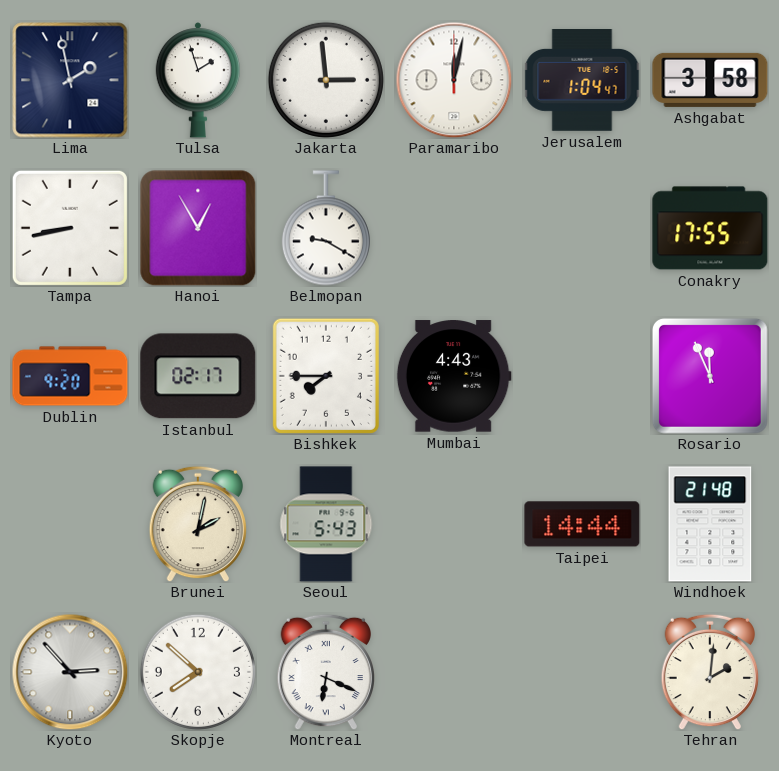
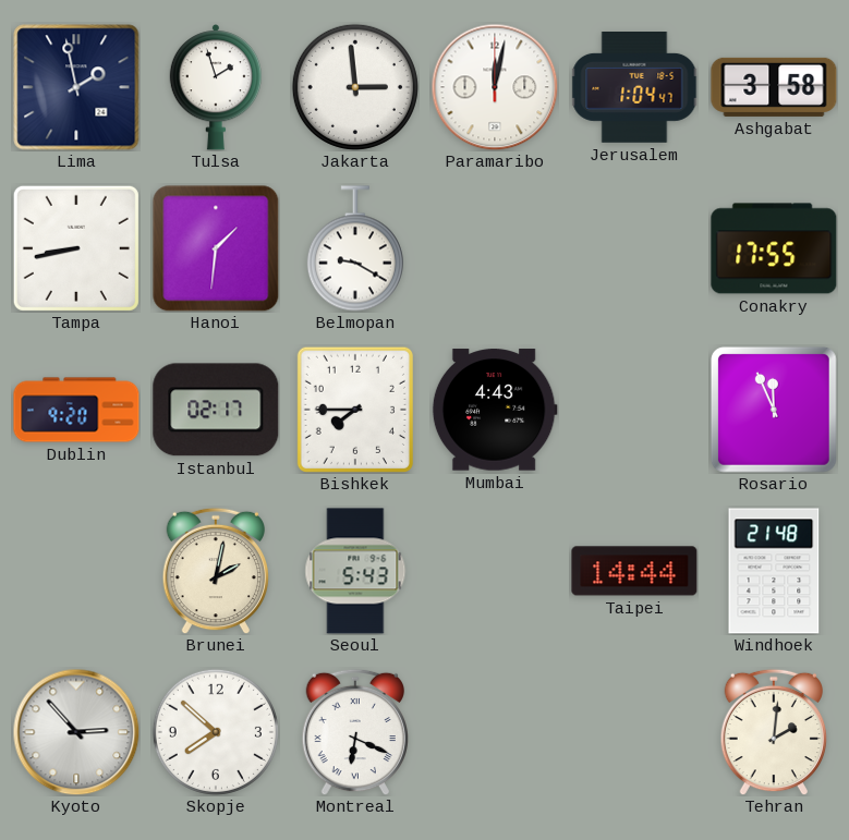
Hanoi: 12:55 -> 1:31 (216, 248)
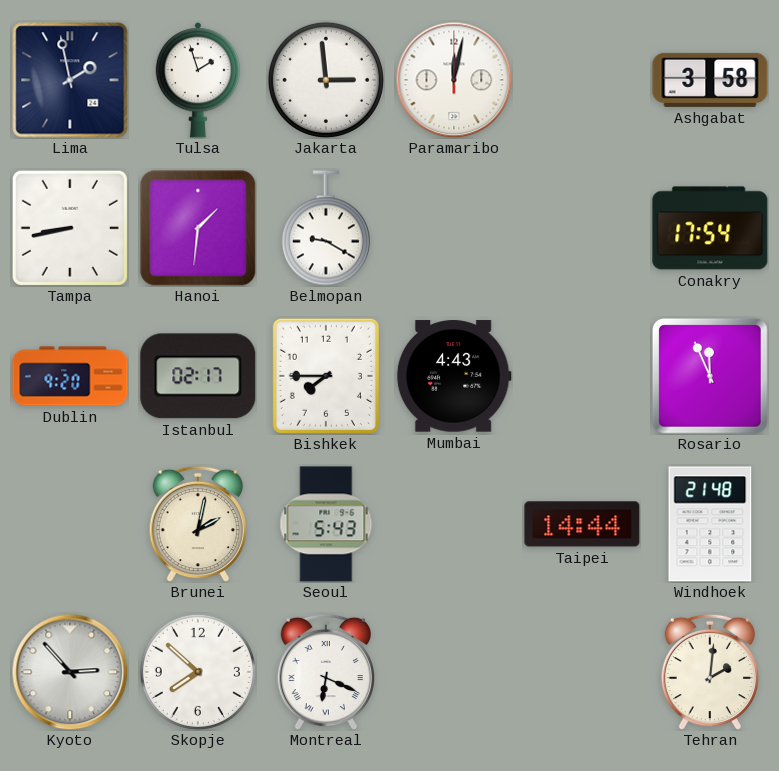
Jerusalem: 1:04 -> none (634, 88)
Conakry: 17:55 -> 17:54 (710, 228)
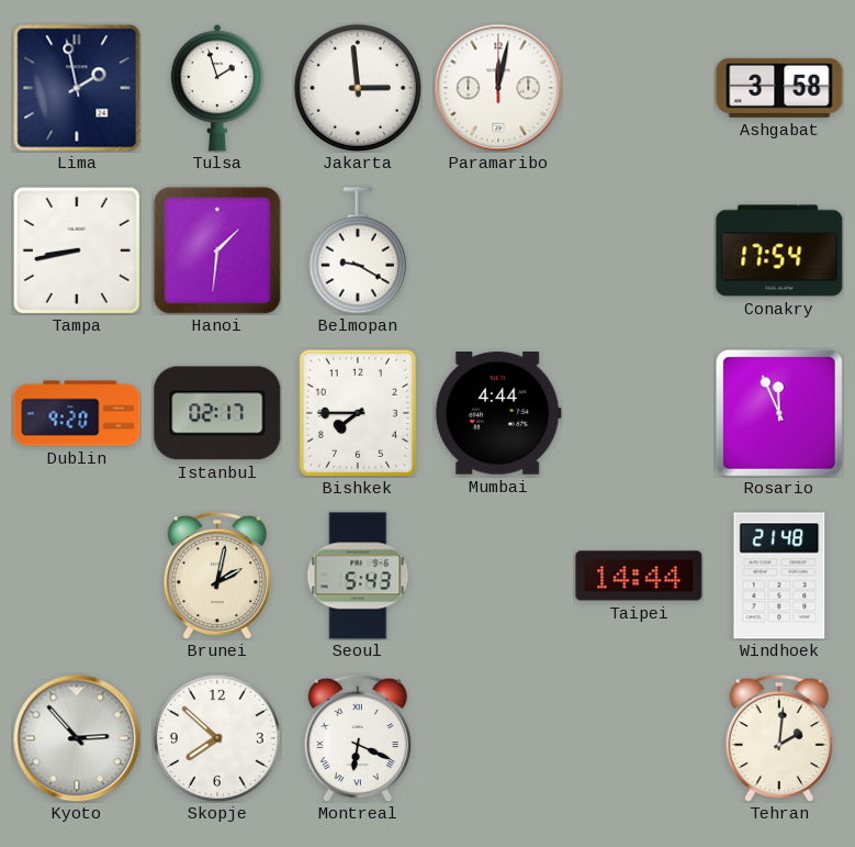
Mumbai: 4:43 -> 4:44 (498, 413)
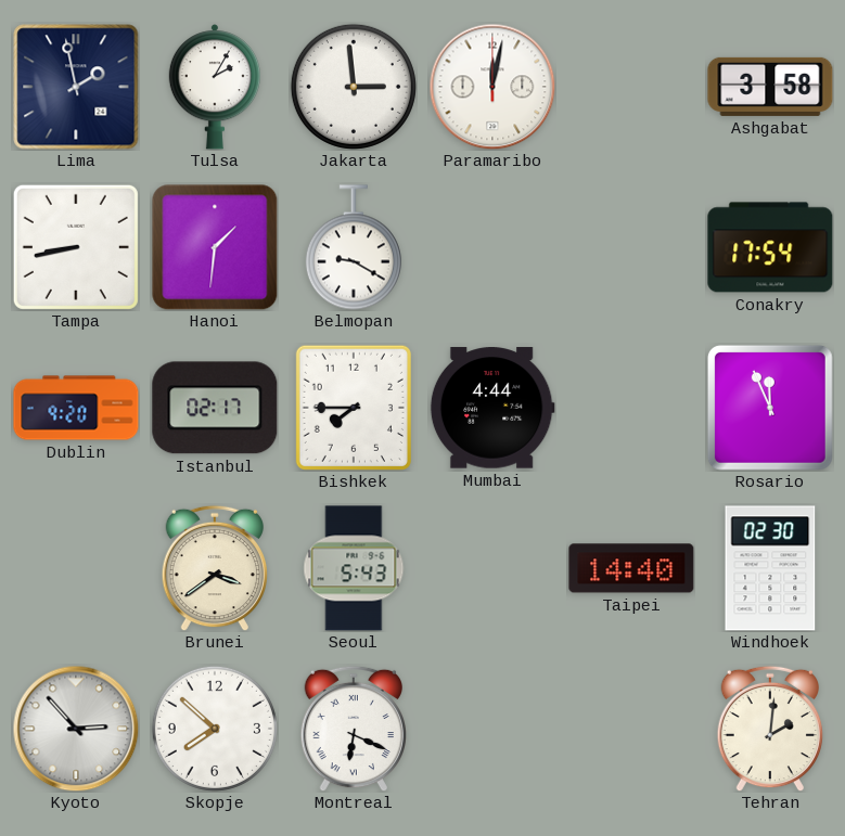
Tulsa: 1:57 -> 2:05 (214, 87)
Brunei: 2:02 -> 3:39 (214, 568)
Taipei: 14:44 -> 14:40 (631, 568)
Windhoek: 21:48 -> 02:30 (770, 568)
